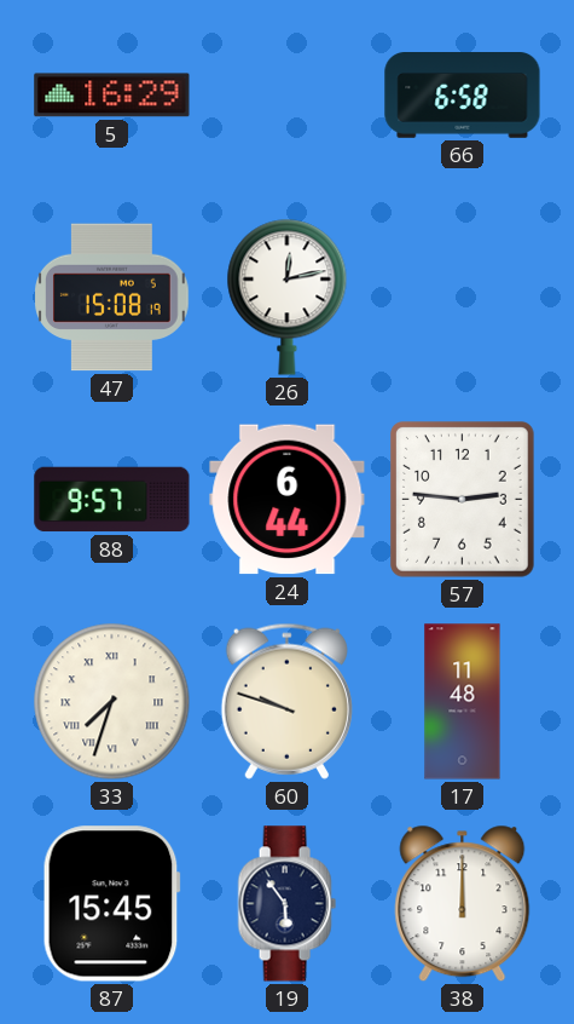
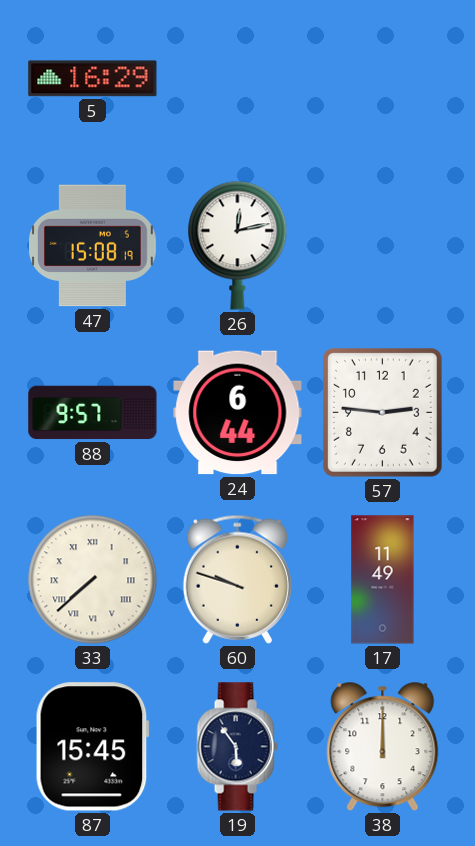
66: 6:58 -> none (463, 96)
33: 7:33 -> 7:38 (93, 580)
17: 11:48 -> 11:49 (383, 580)
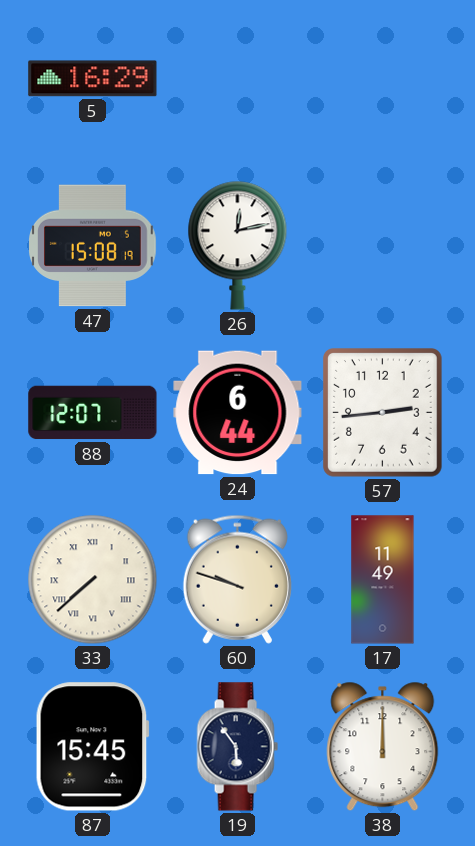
88: 9:57 -> 12:07 (93, 413)
57: 2:46 -> 2:44 (383, 413)
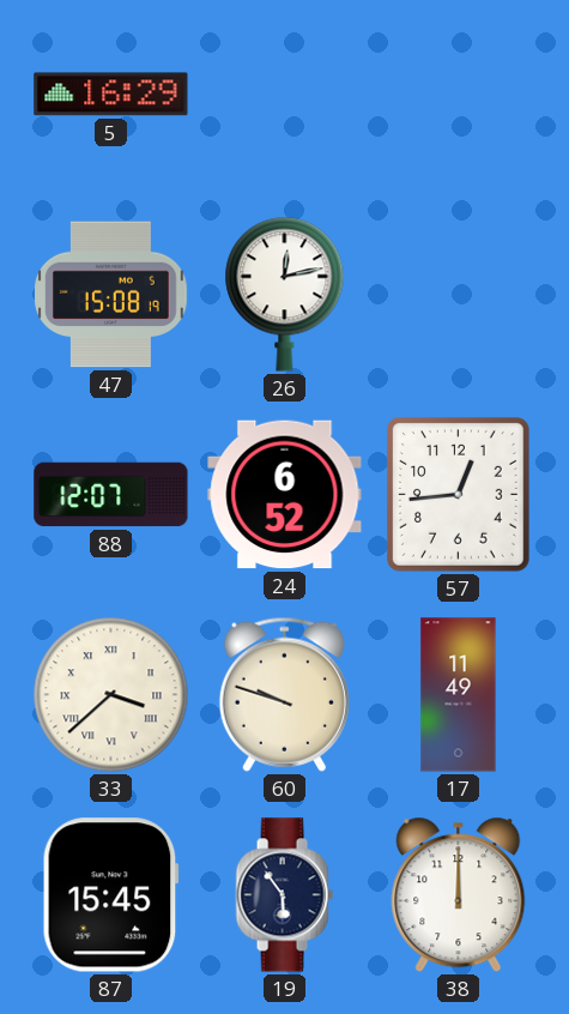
24: 6:44 -> 6:52 (285, 495)
57: 2:44 -> 12:44 (459, 495)
33: 7:38 -> 3:38 (111, 695)
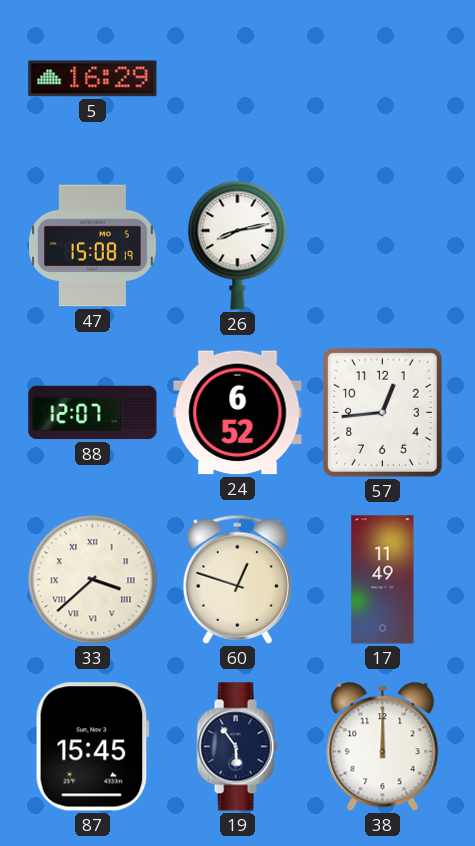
26: 12:13 -> 8:13 (238, 245)
60: 9:48 -> 12:48 (237, 579)
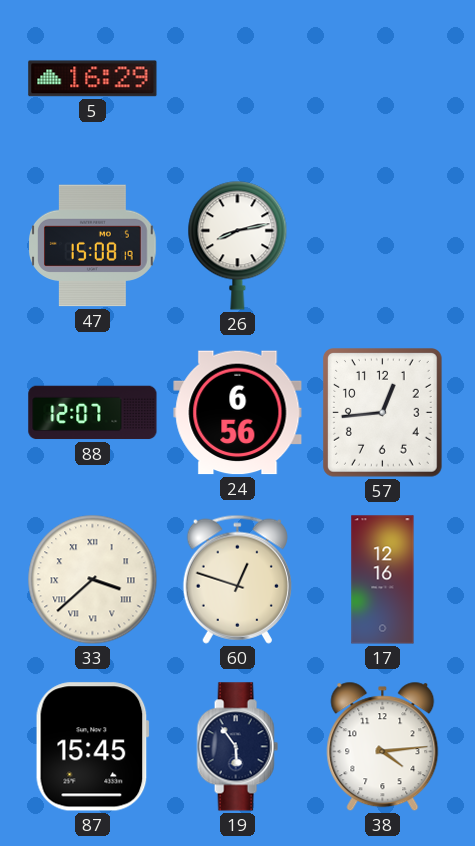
24: 6:52 -> 6:56 (238, 413)
17: 11:49 -> 12:16 (383, 580)
38: 12:00 -> 4:14 (383, 747)
